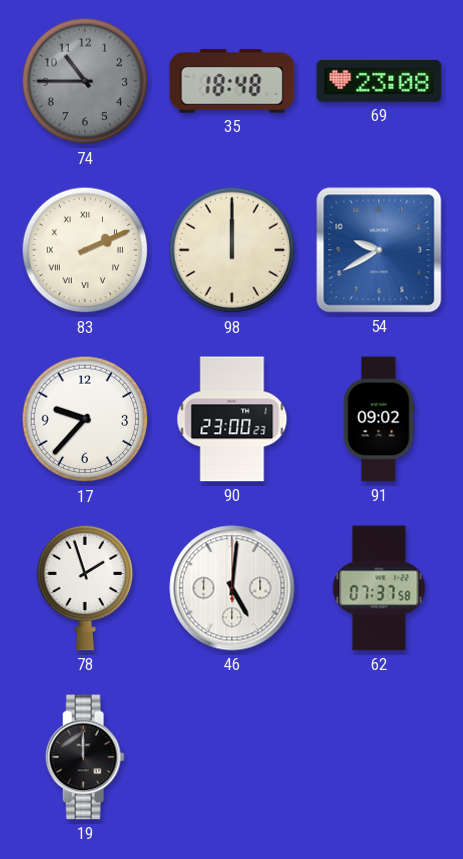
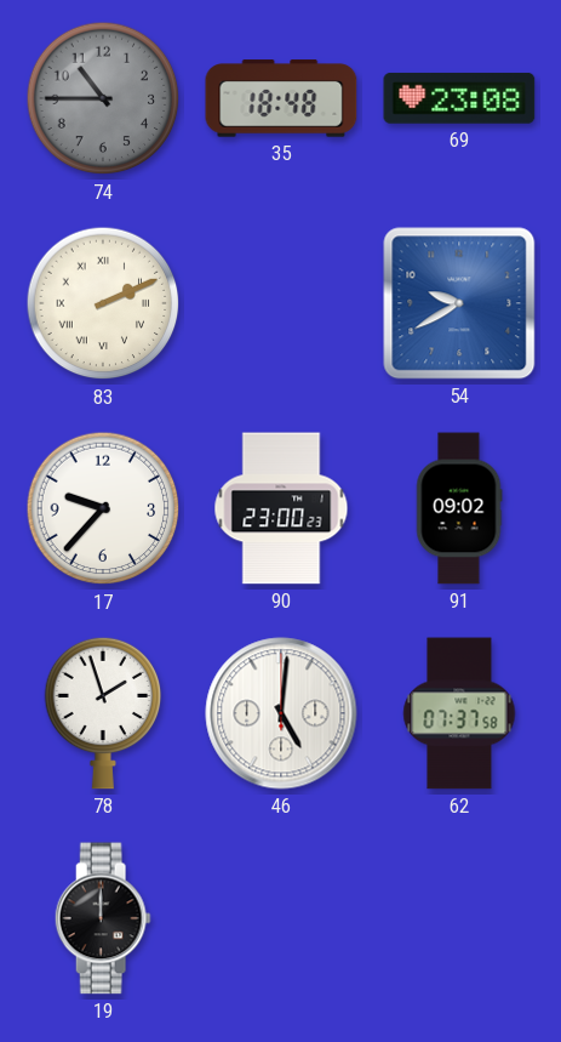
98: 12:00 -> none (232, 250)
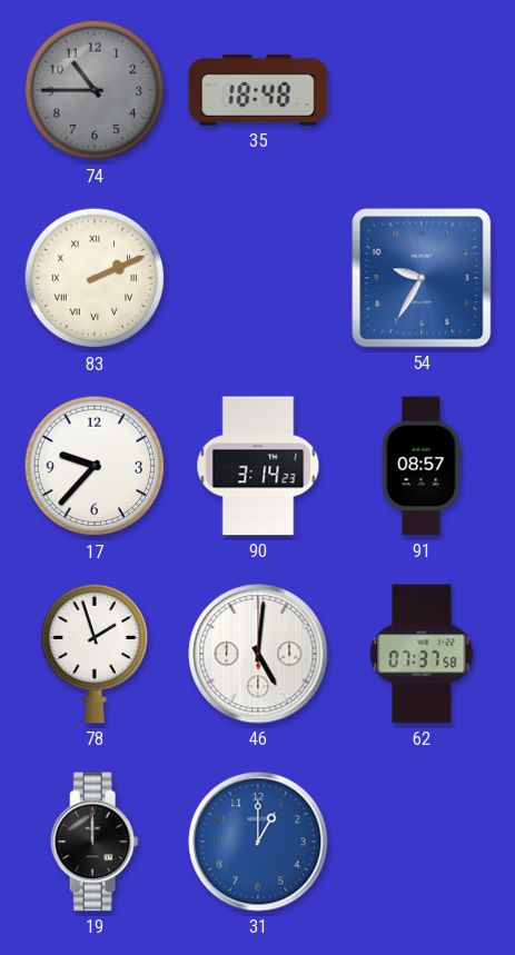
69: 23:08 -> none (459, 98)
54: 9:40 -> 9:35 (422, 278)
90: 23:00 -> 3:14 (258, 466)
91: 09:02 -> 08:57 (422, 466)
31: none -> 1:00 (258, 842)
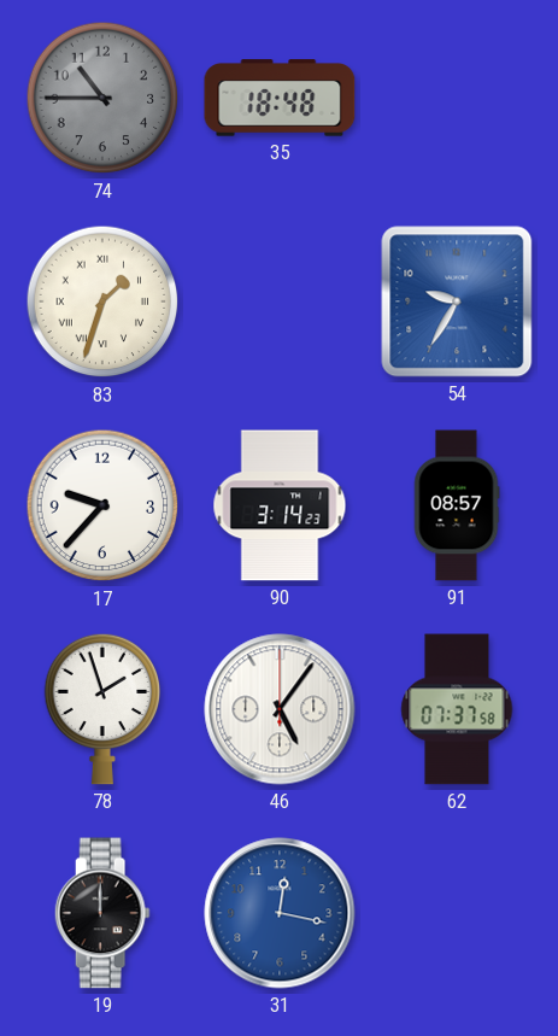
83: 2:11 -> 1:33 (102, 302)
46: 5:01 -> 5:06 (280, 709)
31: 1:00 -> 12:17 (280, 913)
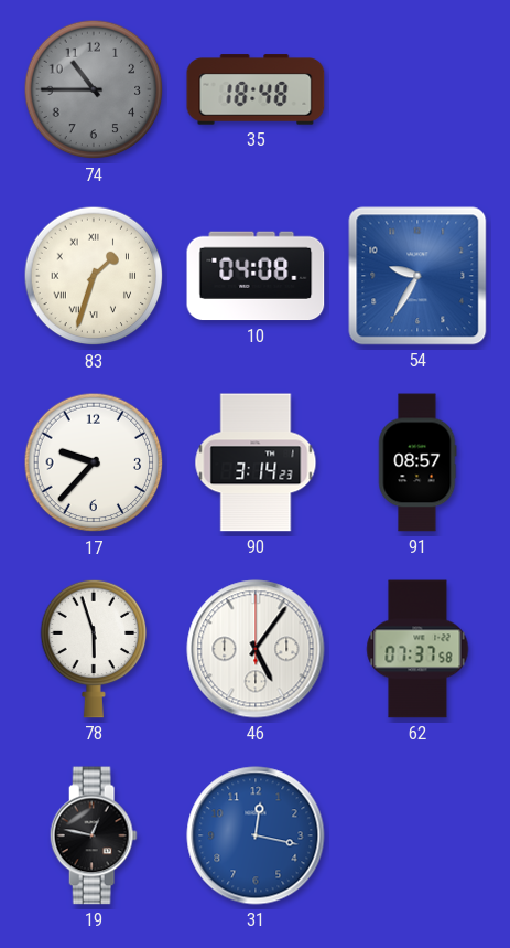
10: none -> 04:08 (256, 276)
78: 1:57 -> 5:57 (94, 649)
19: 12:00 -> 12:47 (94, 835)
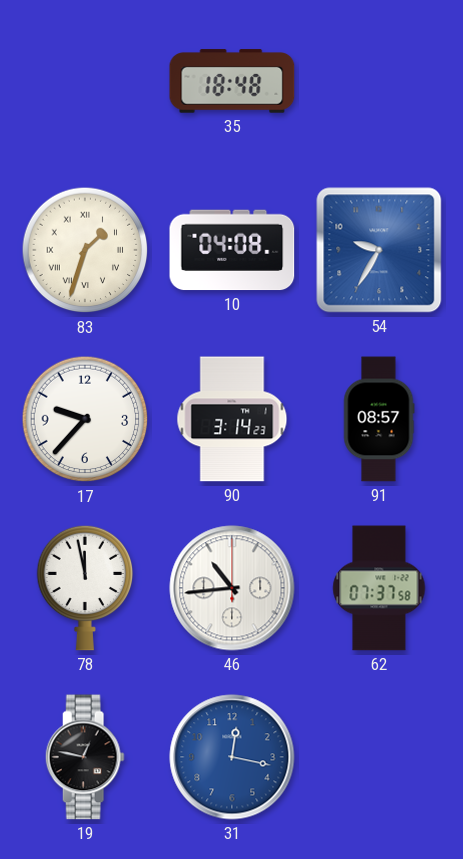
74: 10:45 -> none (94, 89)
78: 5:57 -> 11:58 (85, 588)
46: 5:06 -> 10:44 (232, 588)
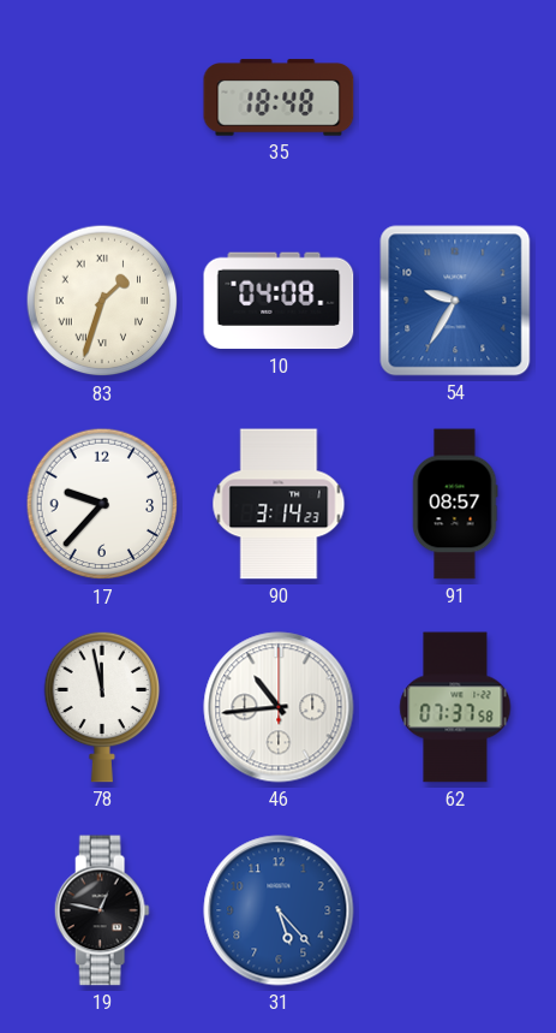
31: 12:17 -> 5:23 (279, 910)
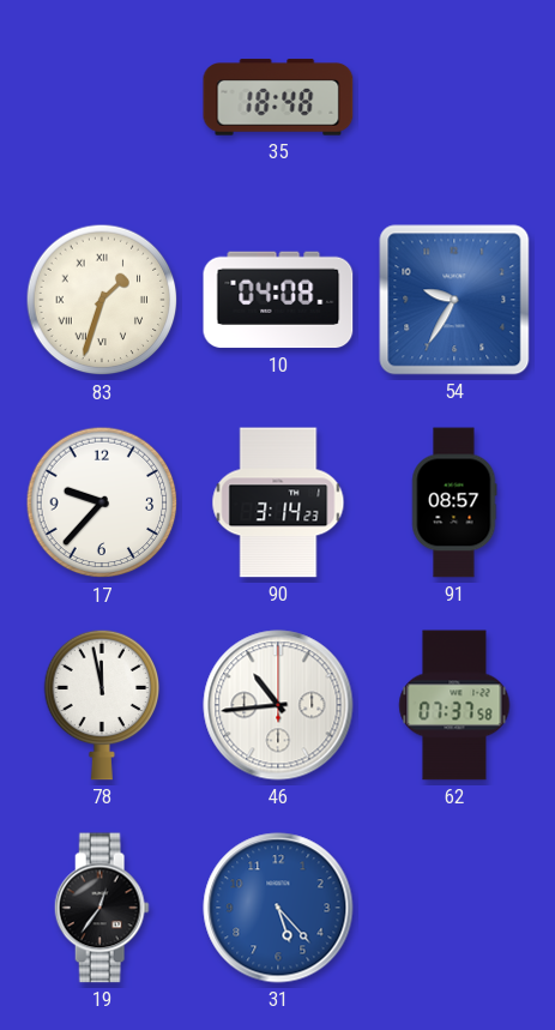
19: 12:47 -> 12:36 (102, 908)
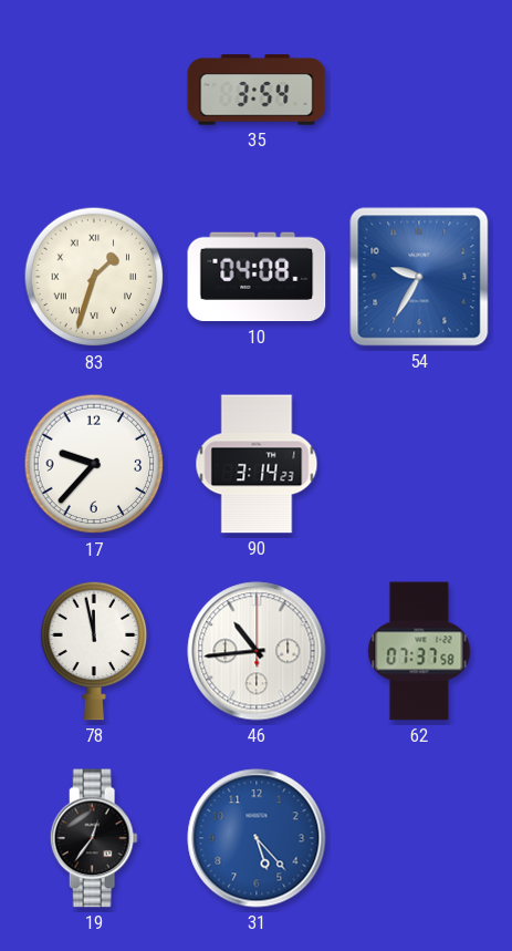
35: 18:48 -> 3:54 (257, 90)
91: 08:57 -> none (454, 502)
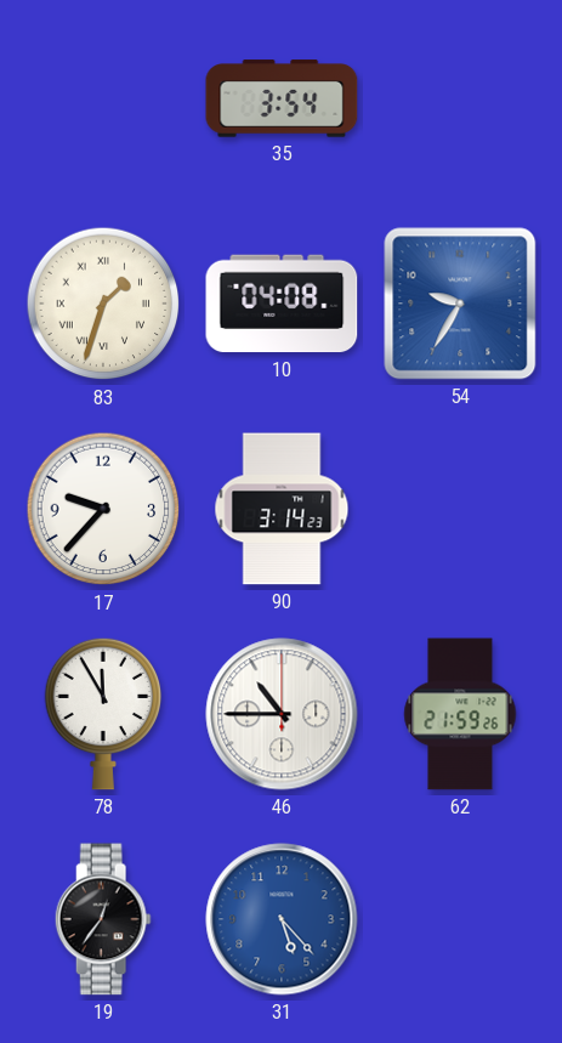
78: 11:58 -> 11:55 (103, 714)
46: 10:44 -> 10:45 (282, 714)
62: 07:37 -> 21:59 (460, 714)
